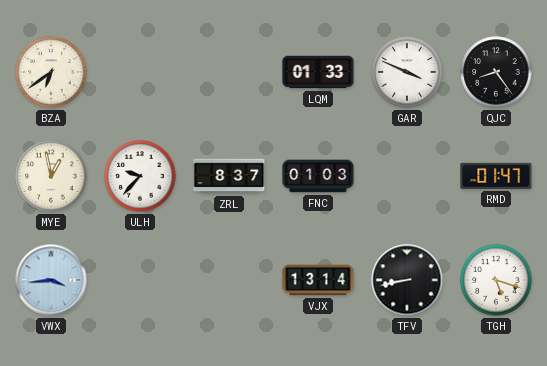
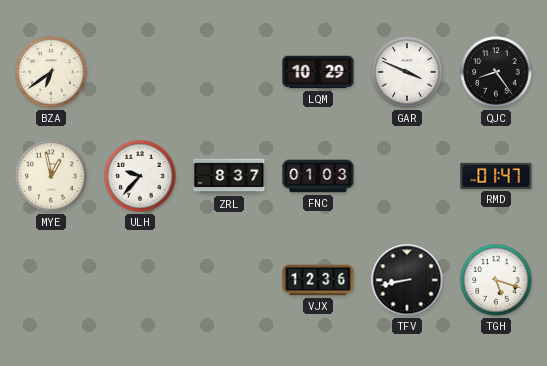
LQM: 01:33 -> 10:29 (318, 72)
VWX: 3:44 -> none (51, 280)
VJX: 13:14 -> 12:36 (318, 280)
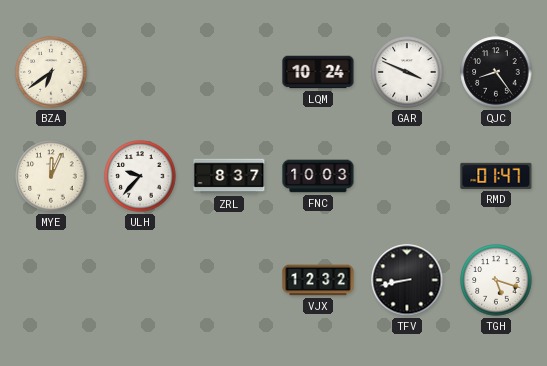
LQM: 10:29 -> 10:24 (318, 72)
MYE: 12:58 -> 12:04 (51, 176)
FNC: 01:03 -> 10:03 (318, 176)
VJX: 12:36 -> 12:32 (318, 280)
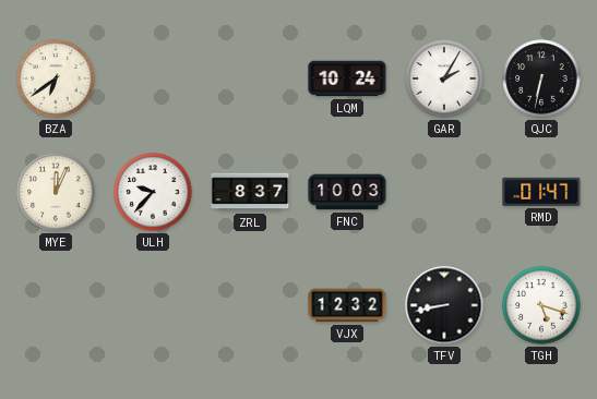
GAR: 3:49 -> 2:05 (444, 78)
QJC: 8:24 -> 6:32 (541, 78)
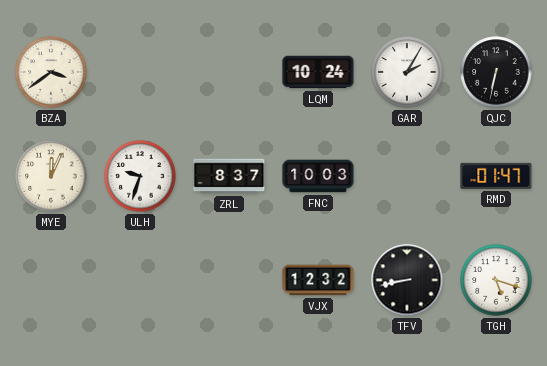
BZA: 6:39 -> 3:39 (51, 72)
ULH: 9:37 -> 9:33 (140, 176)
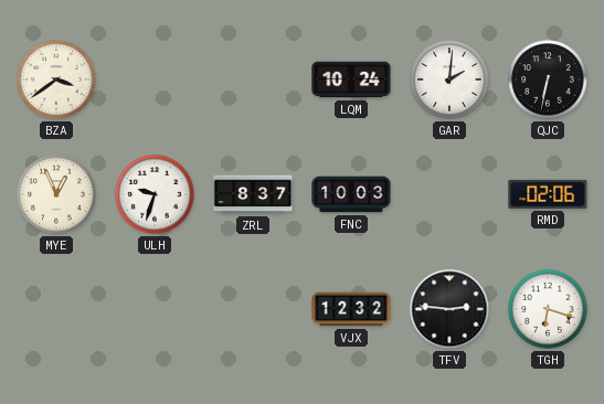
GAR: 2:05 -> 2:01 (449, 79)
MYE: 12:04 -> 12:56 (56, 194)
RMD: 01:47 -> 02:06 (548, 194)
TFV: 8:43 -> 2:46 (449, 309)
TGH: 5:18 -> 6:18 (548, 309)
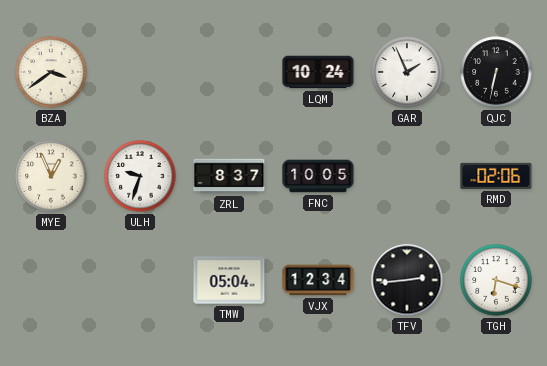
GAR: 2:01 -> 1:56 (407, 72)
FNC: 10:03 -> 10:05 (318, 176)
TMW: none -> 05:04 (229, 280)
VJX: 12:32 -> 12:34 (318, 280)
TFV: 2:46 -> 2:44 (407, 280)
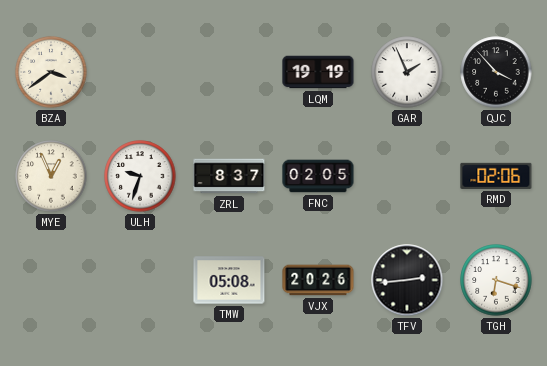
LQM: 10:24 -> 19:19 (318, 72)
QJC: 6:32 -> 3:53 (496, 72)
FNC: 10:05 -> 02:05 (318, 176)
TMW: 05:04 -> 05:08 (229, 280)
VJX: 12:34 -> 20:26 (318, 280)
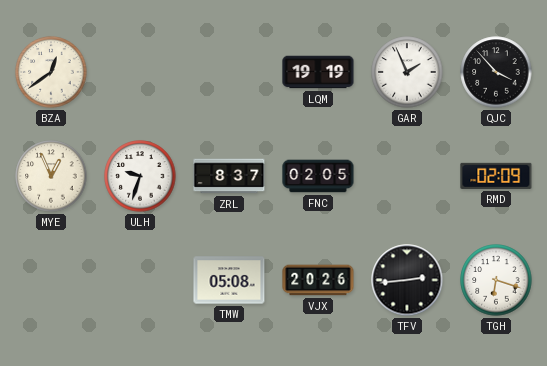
BZA: 3:39 -> 12:39 (51, 72)
RMD: 02:06 -> 02:09 (496, 176)
